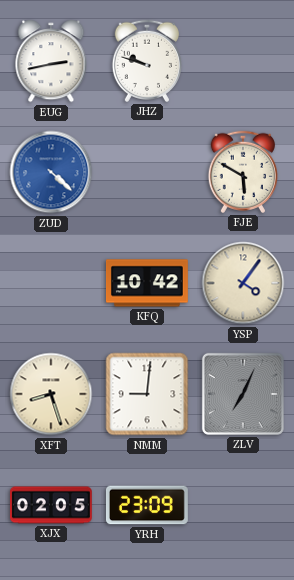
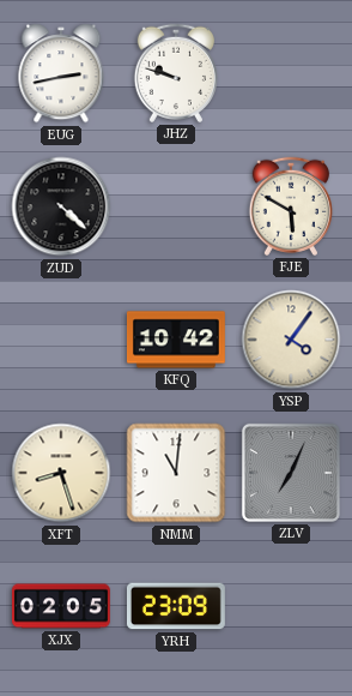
ZUD dial: blue -> black (61, 206)
NMM: 9:01 -> 11:01 (176, 473)
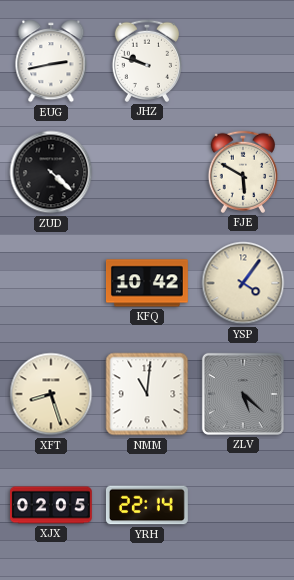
ZLV: 7:04 -> 5:22 (243, 394)
YRH: 23:09 -> 22:14 (147, 505)
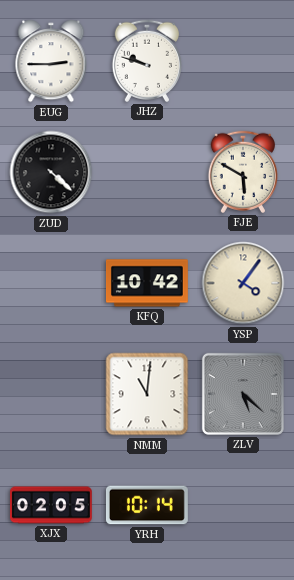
EUG: 2:43 -> 2:45 (51, 61)
XFT: 8:27 -> none (51, 394)
YRH: 22:14 -> 10:14 (147, 505)
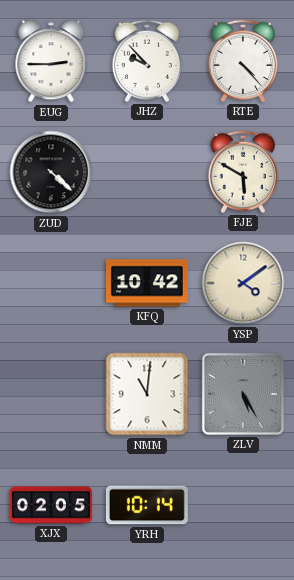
JHZ: 9:48 -> 9:53 (146, 61)
RTE: none -> 4:23 (242, 61)
YSP: 4:06 -> 4:09 (243, 283)
ZLV: 5:22 -> 5:25 (243, 394)
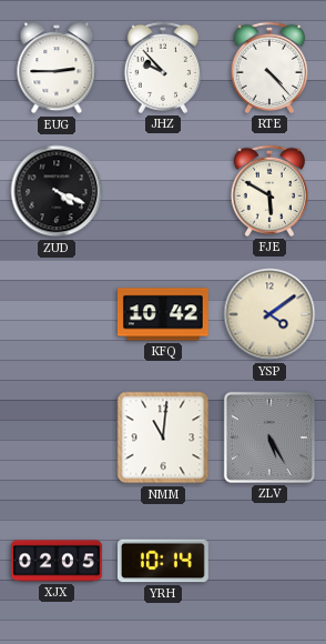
ZUD: 4:22 -> 4:19 (57, 191)
